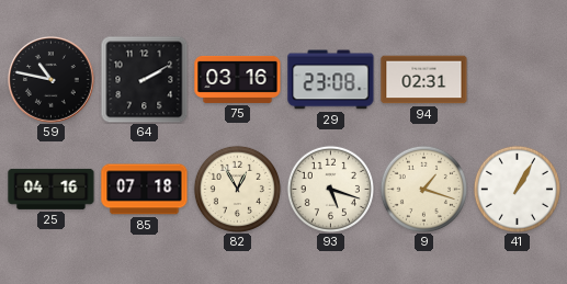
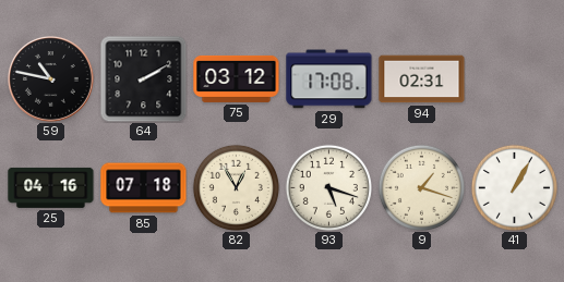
75: 03:16 -> 03:12 (237, 78)
29: 23:08 -> 17:08 (329, 79)
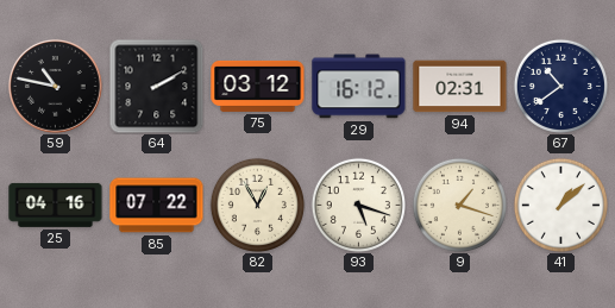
29: 17:08 -> 16:12 (359, 87)
67: none -> 10:39 (560, 86)
85: 07:18 -> 07:22 (157, 206)
41: 1:05 -> 1:08 (560, 205)
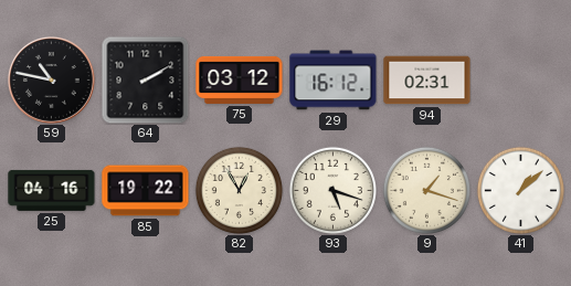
67: 10:39 -> none (560, 86)
85: 07:22 -> 19:22 (146, 191)
